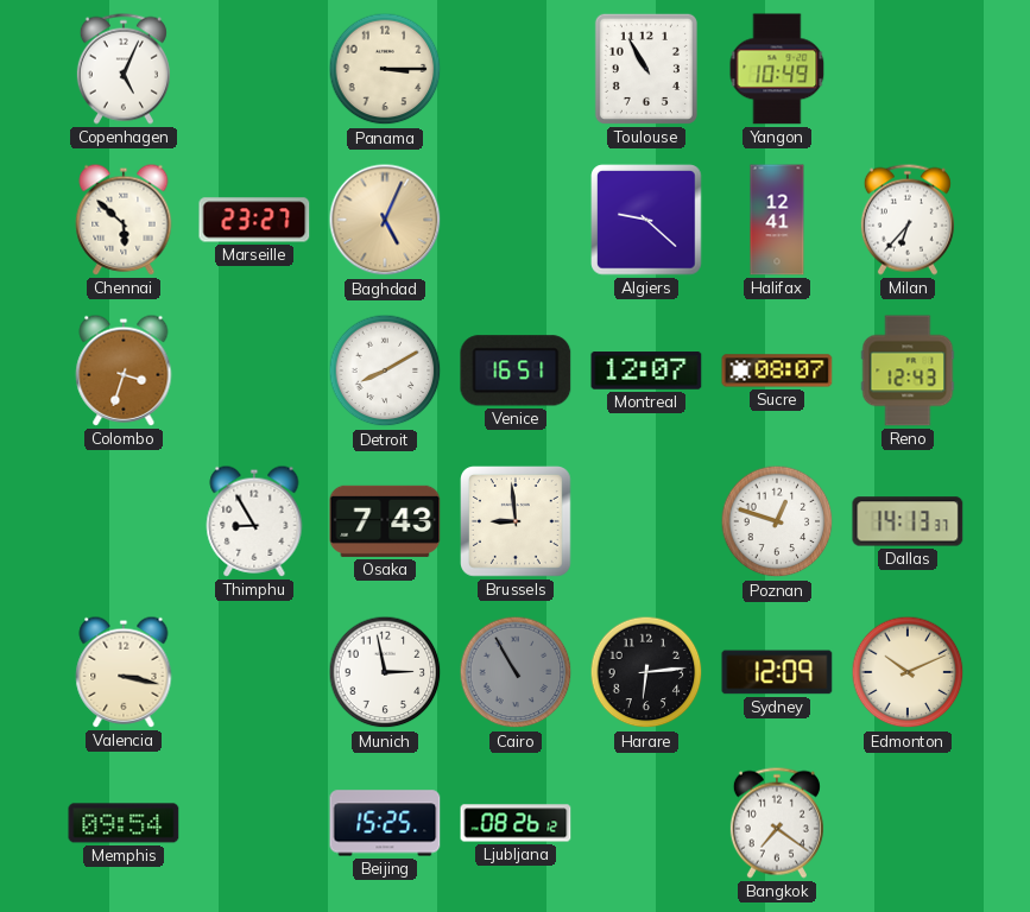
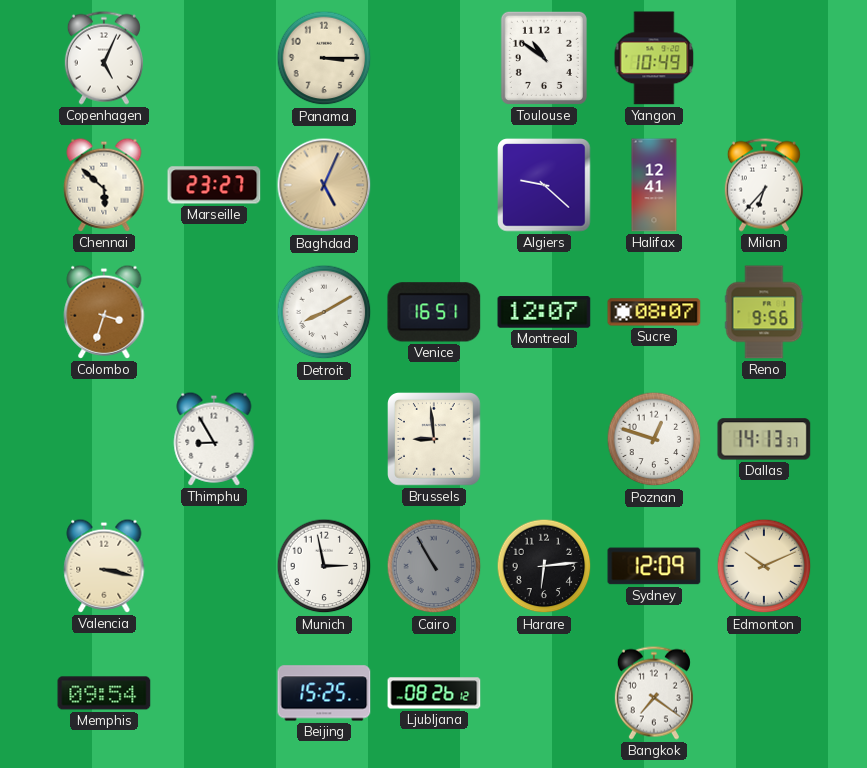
Toulouse: 10:55 -> 10:51 (544, 58)
Reno: 12:43 -> 9:56 (764, 312)
Osaka: 7:43 -> none (385, 521)
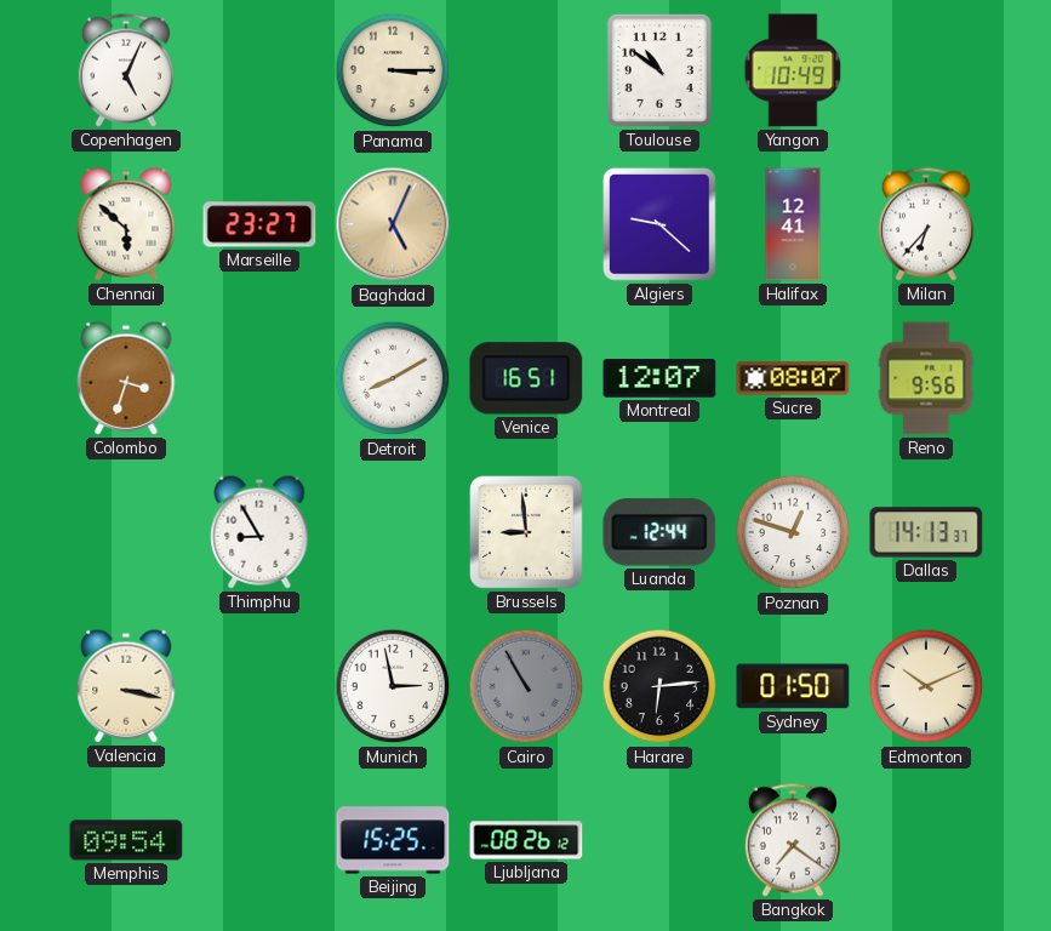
Luanda: none -> 12:44 (659, 532)
Sydney: 12:09 -> 01:50 (793, 686)
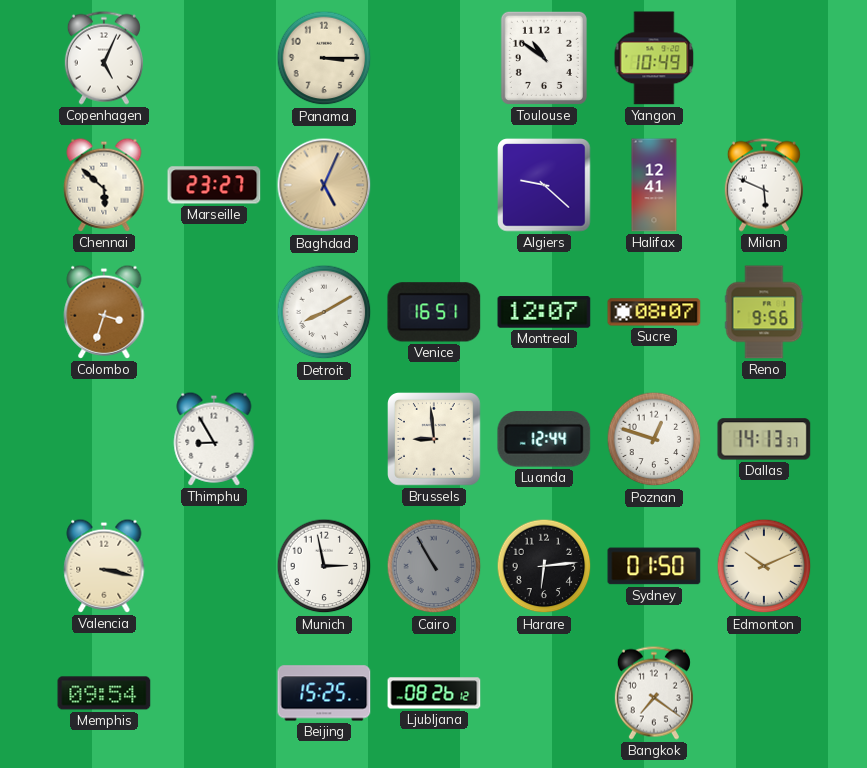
Milan: 6:37 -> 5:49 (764, 185)
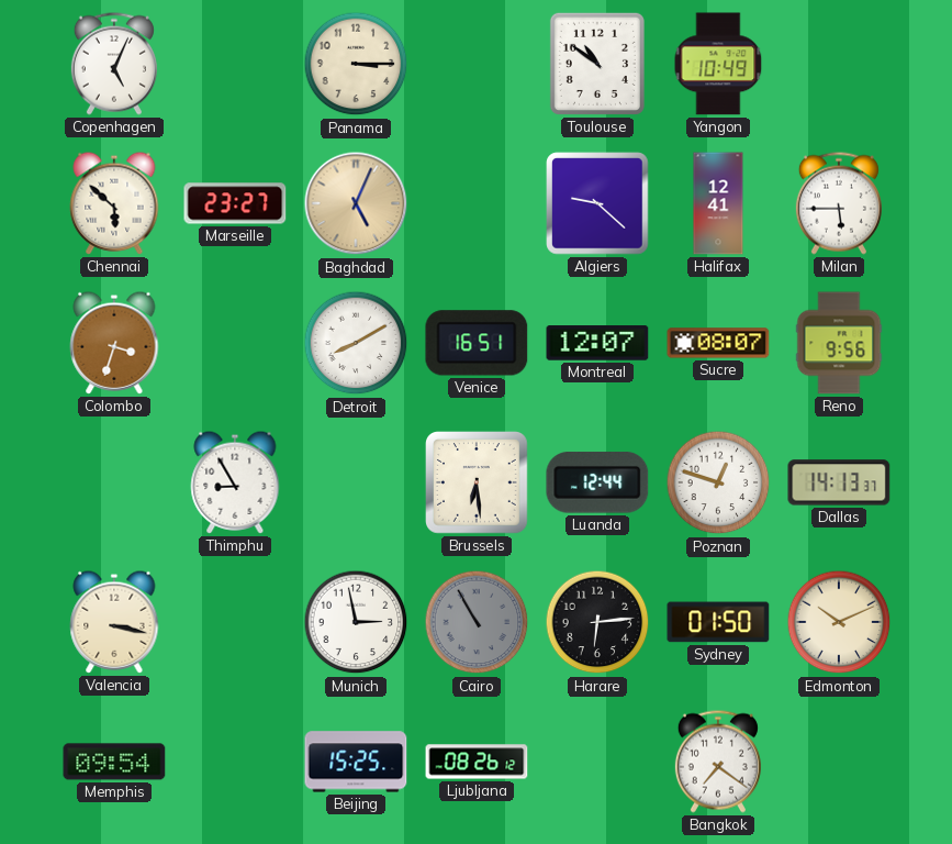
Milan: 5:49 -> 5:45 (839, 203)
Brussels: 8:59 -> 6:29 (478, 484)
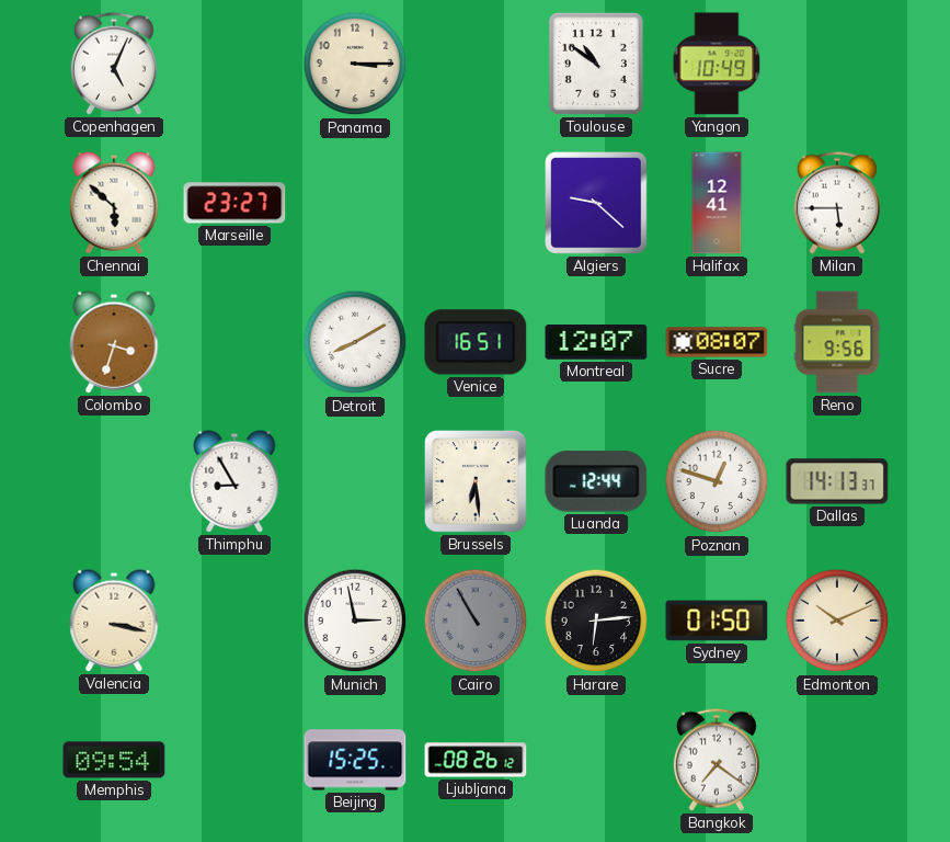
Baghdad: 5:04 -> none (356, 203)
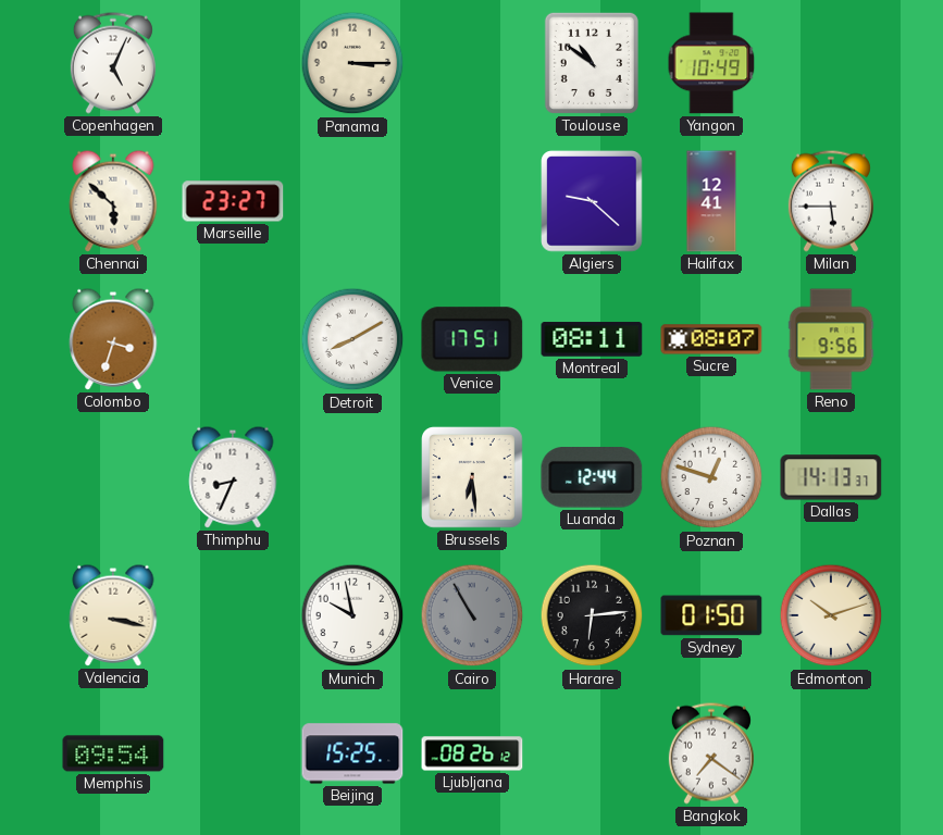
Venice: 16:51 -> 17:51 (472, 339)
Montreal: 12:07 -> 08:11 (592, 339)
Thimphu: 8:55 -> 8:34 (233, 477)
Munich: 2:58 -> 9:58 (352, 615)
Edmonton: 10:11 -> 10:12 (831, 615)
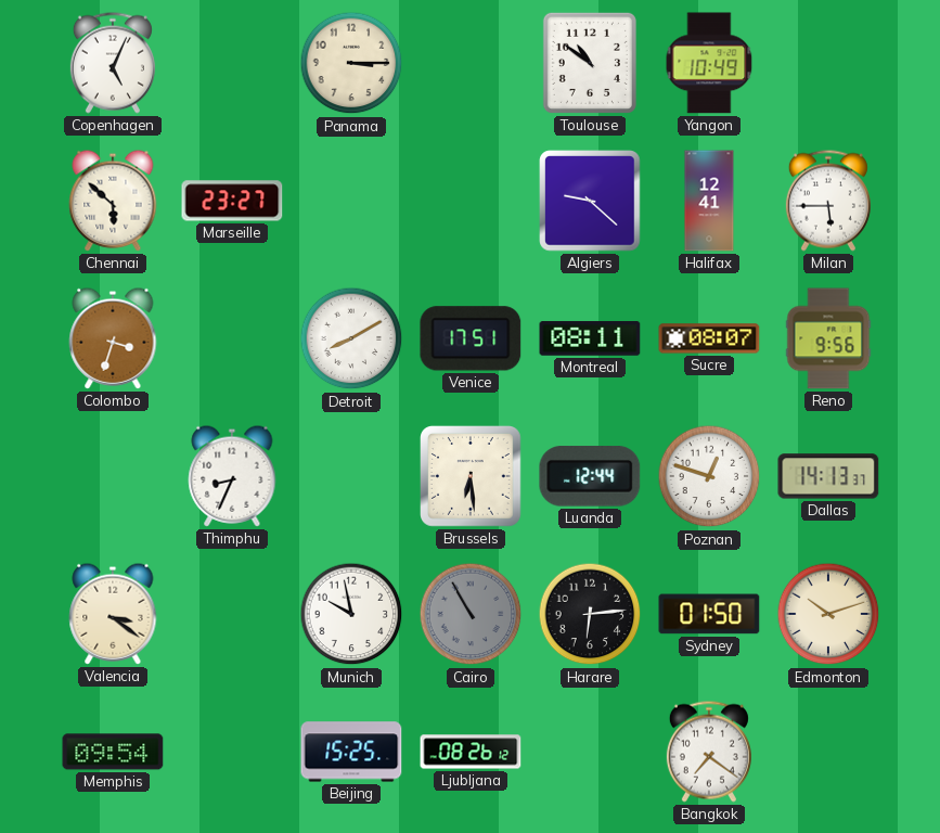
Valencia: 3:17 -> 3:21 (113, 614)
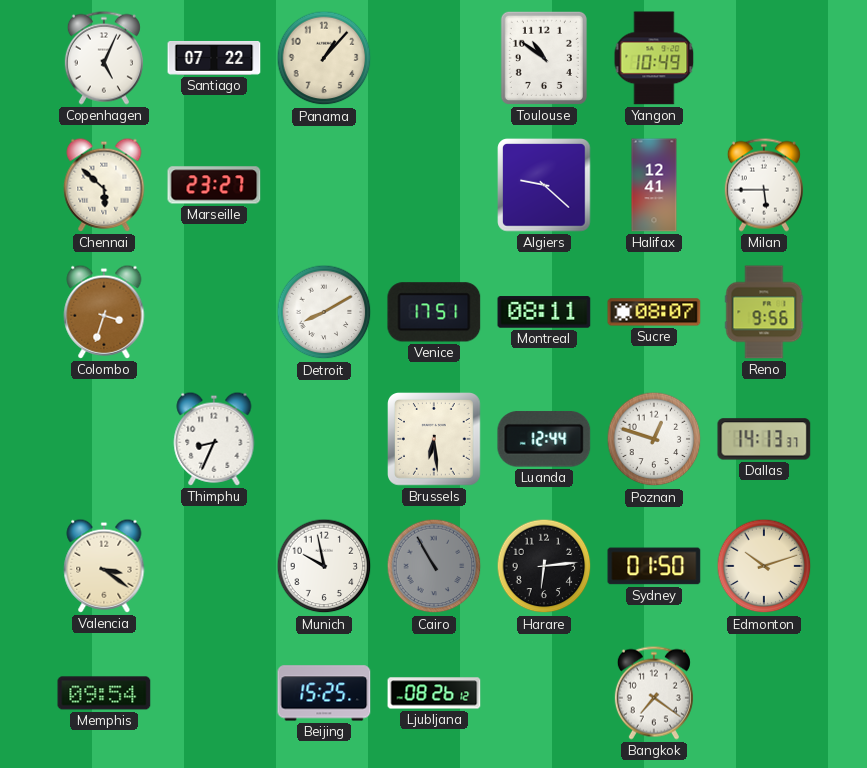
Santiago: none -> 07:22 (214, 58)
Panama: 3:15 -> 1:07 (324, 58)
